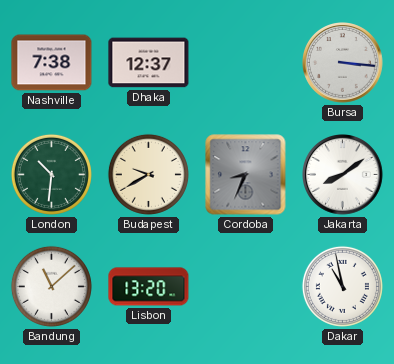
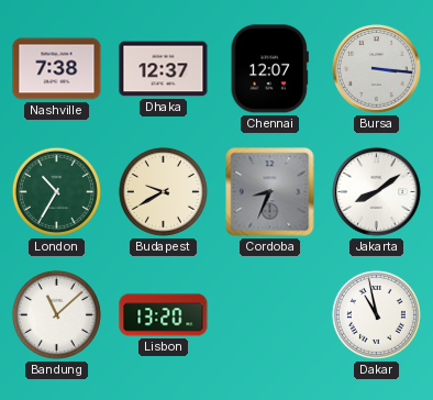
Chennai: none -> 12:07 (269, 69)
London: 10:31 -> 10:35 (56, 191)
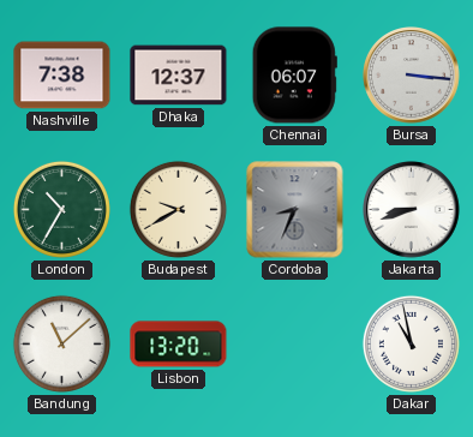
Chennai: 12:07 -> 06:07 (294, 76)
Jakarta: 8:09 -> 8:42 (412, 210)
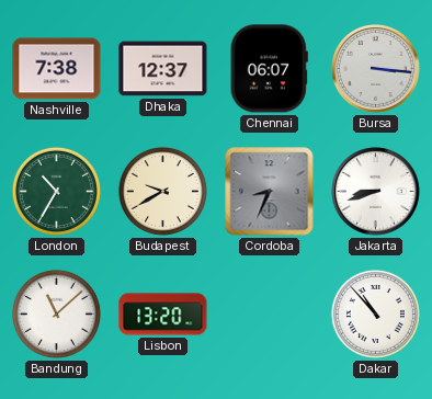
Dakar: 10:58 -> 10:53 (375, 314)
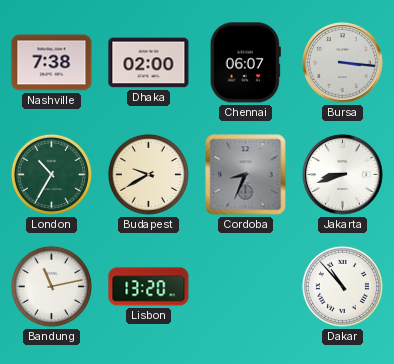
Dhaka: 12:37 -> 02:00 (149, 63)
Bandung: 11:08 -> 11:13 (51, 286)
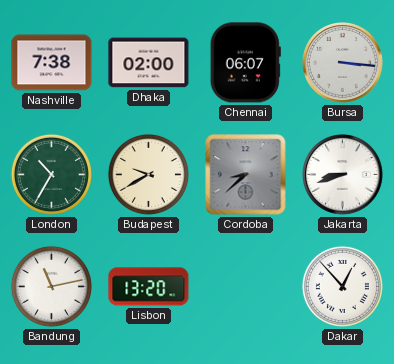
Cordoba: 8:34 -> 8:38 (246, 175)
Dakar: 10:53 -> 12:53 (342, 286)
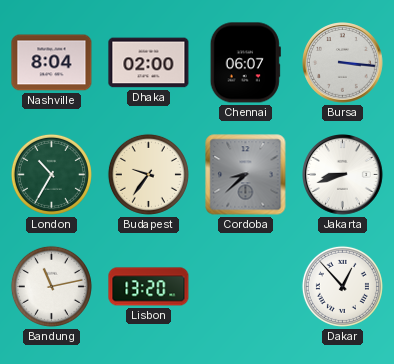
Nashville: 7:38 -> 8:04 (52, 63)
Budapest: 9:40 -> 9:36 (148, 174)
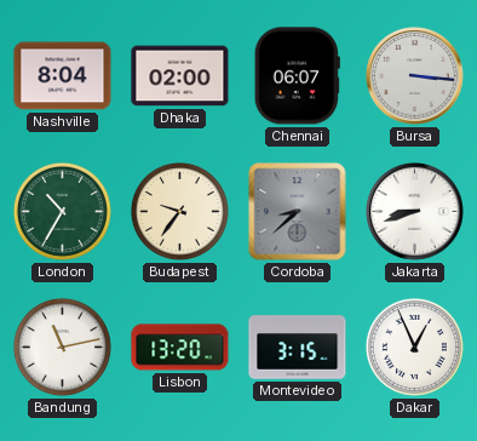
Montevideo: none -> 3:15 (298, 348)
Dakar: 12:53 -> 12:56 (414, 346)
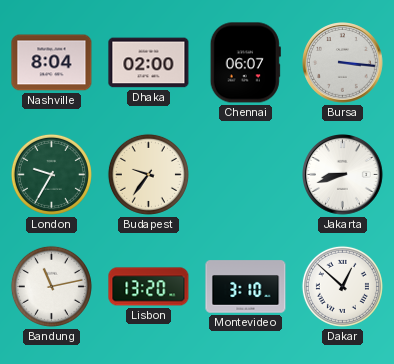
London: 10:35 -> 9:35 (51, 174)
Cordoba: 8:38 -> none (298, 212)
Montevideo: 3:15 -> 3:10 (246, 287)
Dakar: 12:56 -> 12:52 (342, 286)
